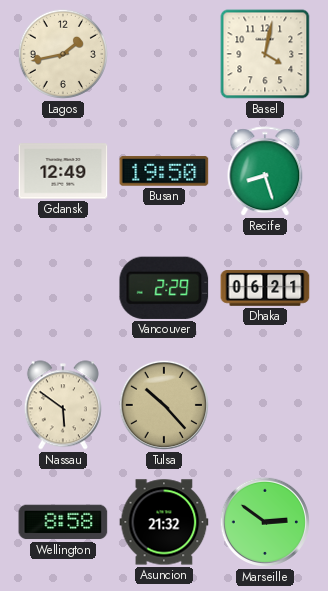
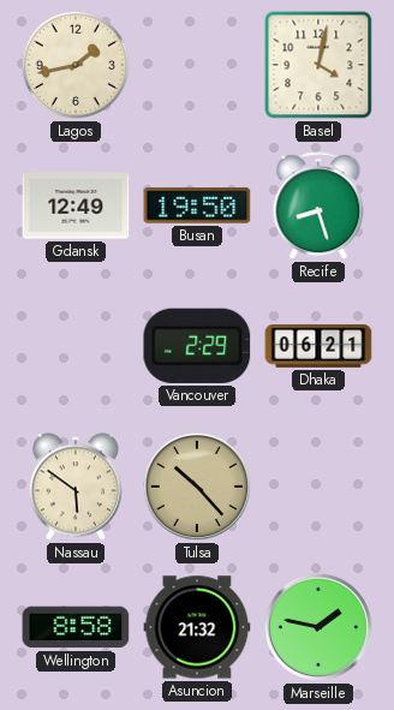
Marseille: 2:51 -> 1:47 (318, 627)
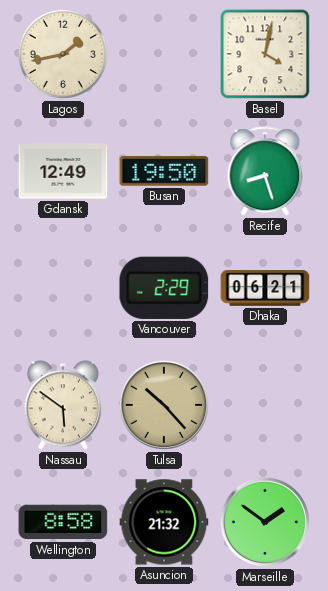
Marseille: 1:47 -> 1:51 (265, 522)
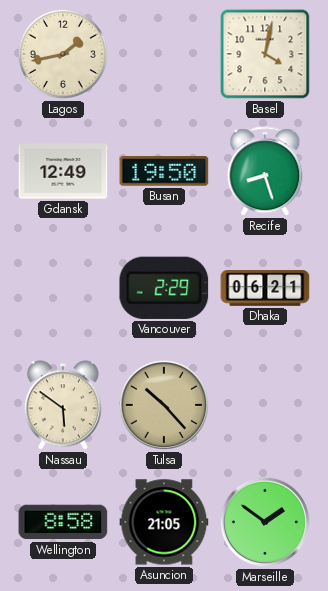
Asuncion: 21:32 -> 21:05 (164, 522)
